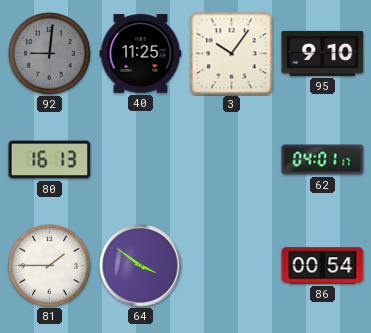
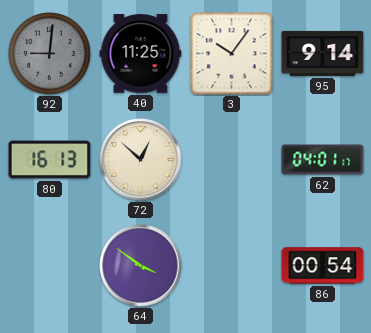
95: 9:10 -> 9:14 (323, 53)
72: none -> 12:52 (141, 160)
81: 1:45 -> none (50, 266)
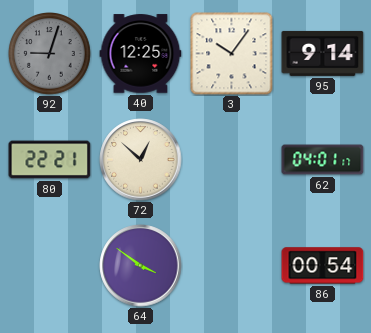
92: 9:01 -> 9:03 (50, 54)
40: 11:25 -> 12:25 (141, 54)
80: 16:13 -> 22:21 (50, 160)
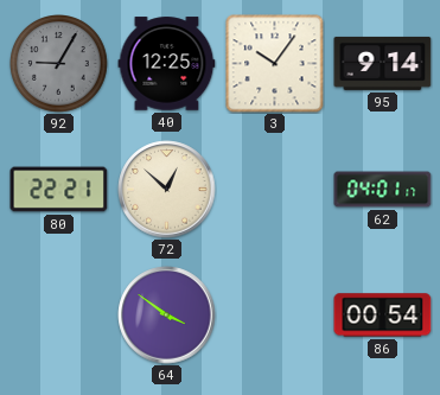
92: 9:03 -> 9:05 (59, 64)
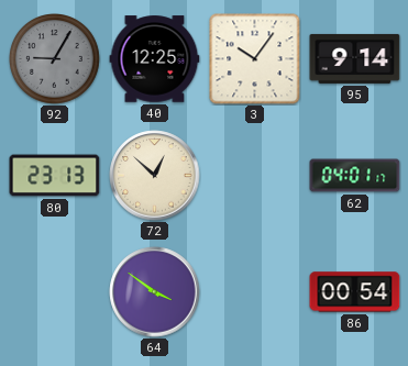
80: 22:21 -> 23:13 (55, 176)
